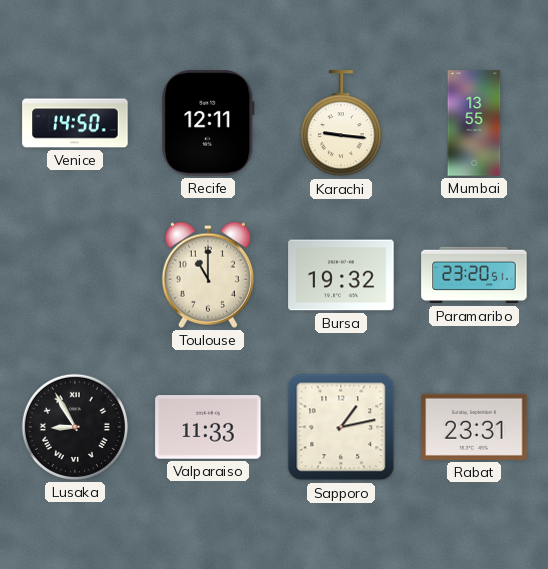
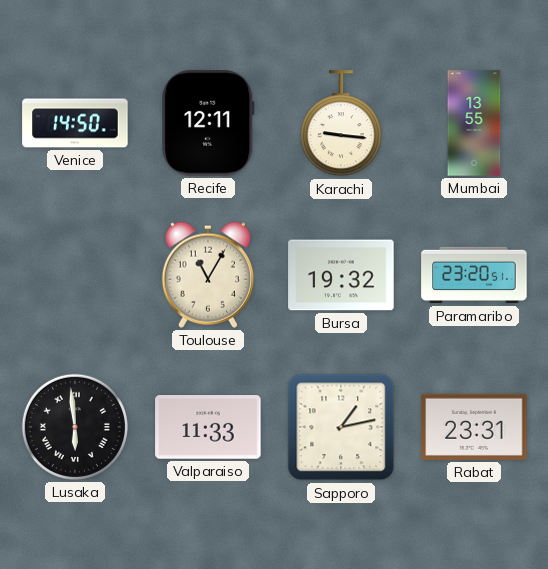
Toulouse: 11:00 -> 11:05 (208, 275)
Lusaka: 8:55 -> 5:59 (75, 427)
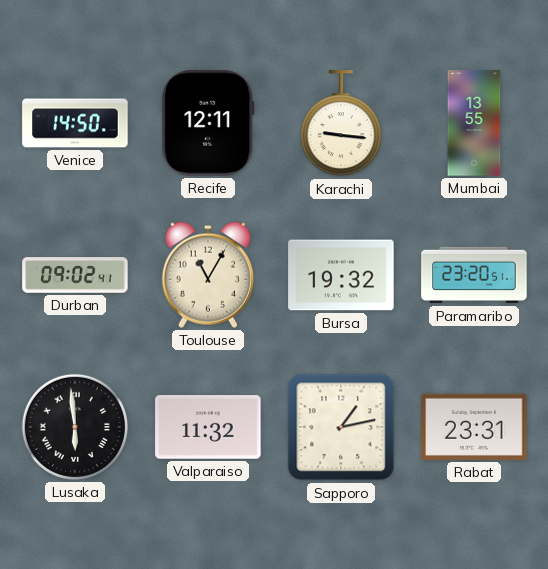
Durban: none -> 09:02 (75, 275)
Valparaiso: 11:33 -> 11:32 (208, 427)
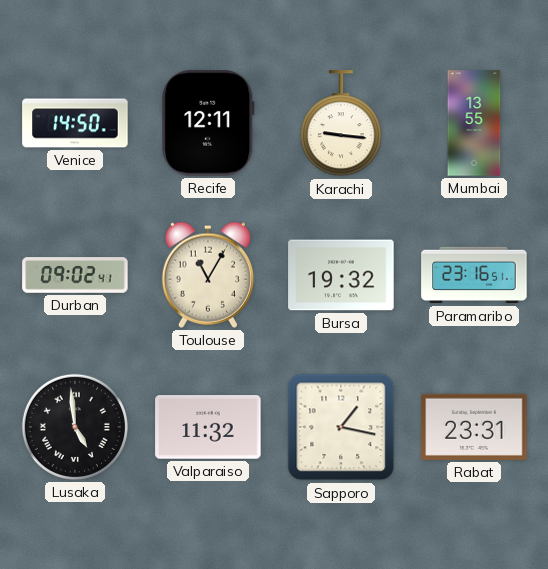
Paramaribo: 23:20 -> 23:16 (474, 275)
Lusaka: 5:59 -> 4:59 (75, 427)
Sapporo: 1:13 -> 1:17 (341, 427)
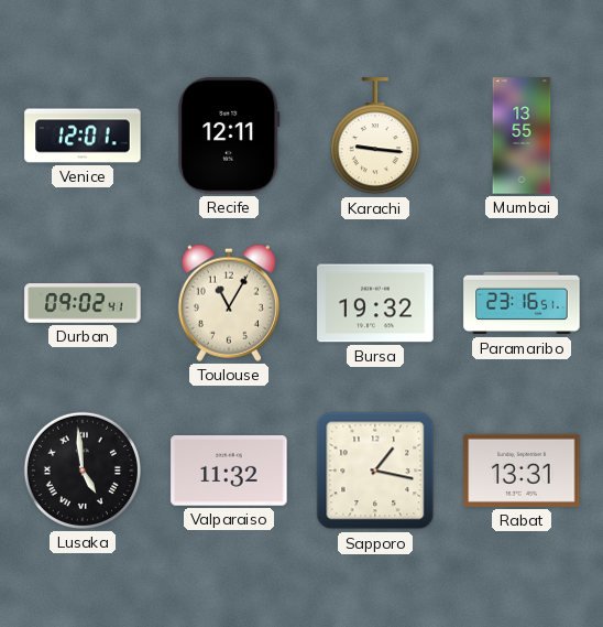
Venice: 14:50 -> 12:01 (83, 136)
Rabat: 23:31 -> 13:31 (522, 471)
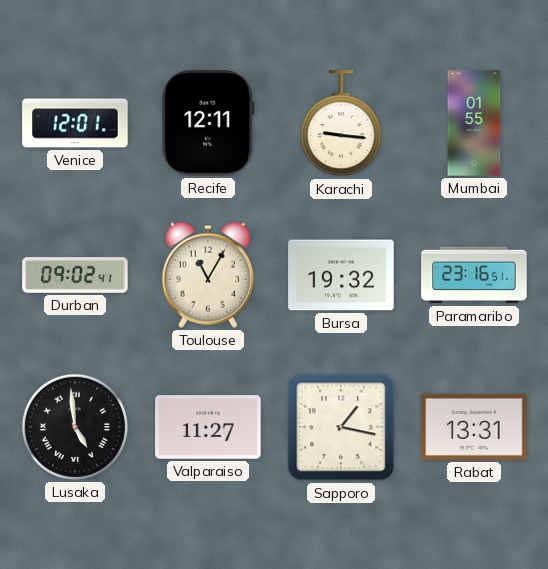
Mumbai: 13:55 -> 01:55 (474, 123)
Valparaiso: 11:32 -> 11:27 (208, 427)
